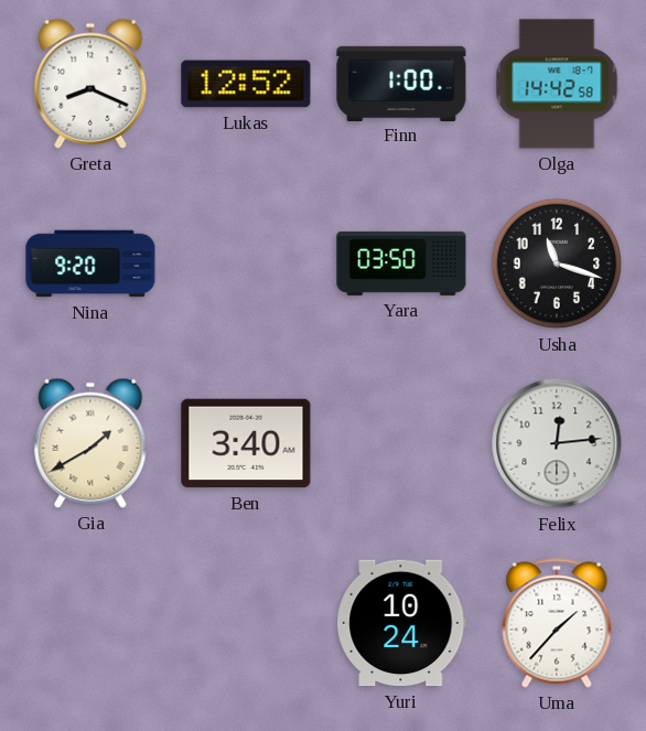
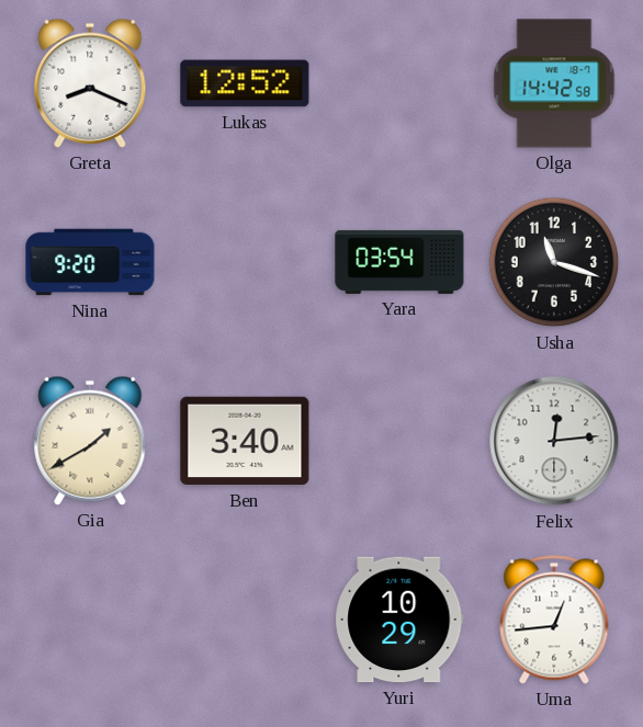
Finn: 1:00 -> none (401, 83)
Yara: 03:50 -> 03:54 (399, 262)
Yuri: 10:24 -> 10:29 (399, 620)
Uma: 1:37 -> 12:44 (554, 620)
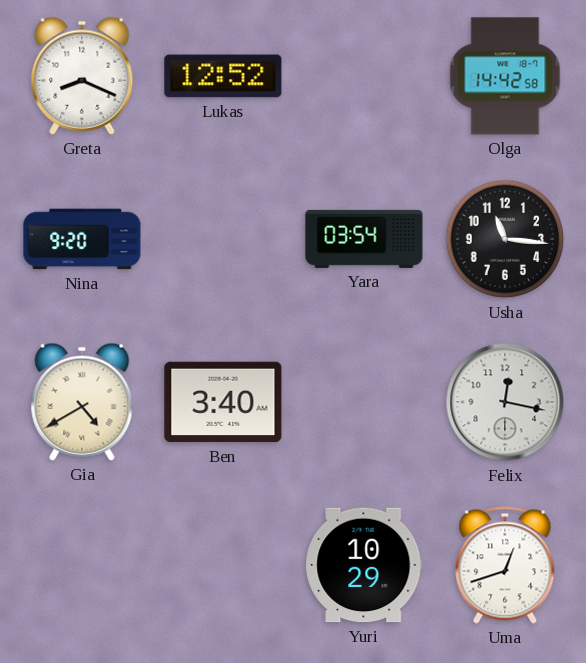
Usha: 11:18 -> 11:16 (505, 239)
Gia: 1:40 -> 4:40 (82, 402)
Felix: 12:14 -> 12:17 (505, 402)
Uma: 12:44 -> 12:42 (505, 565)
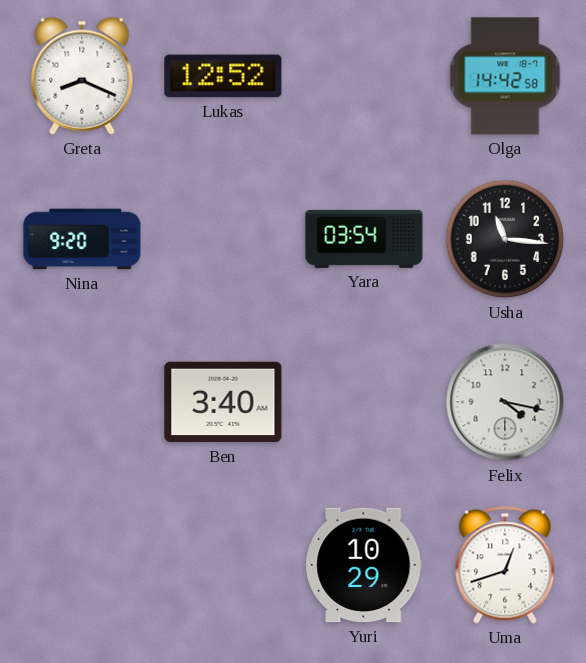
Gia: 4:40 -> none (82, 402)
Felix: 12:17 -> 4:17 (505, 402)
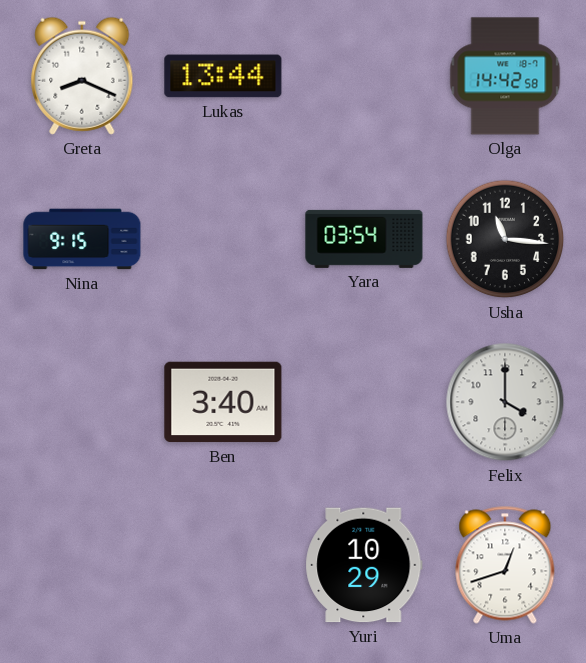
Lukas: 12:52 -> 13:44 (223, 76)
Nina: 9:20 -> 9:15 (82, 239)
Felix: 4:17 -> 4:00 (505, 402)
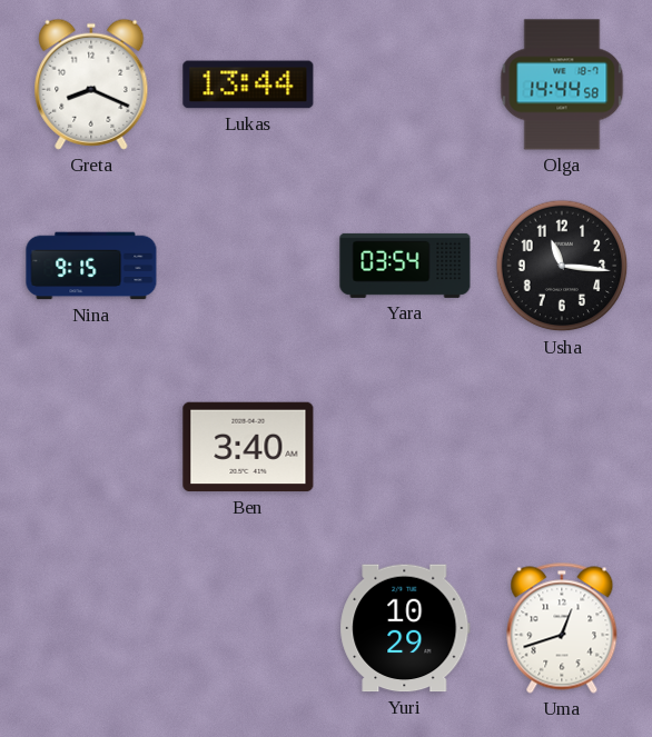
Olga: 14:42 -> 14:44 (562, 84)
Felix: 4:00 -> none (505, 402)
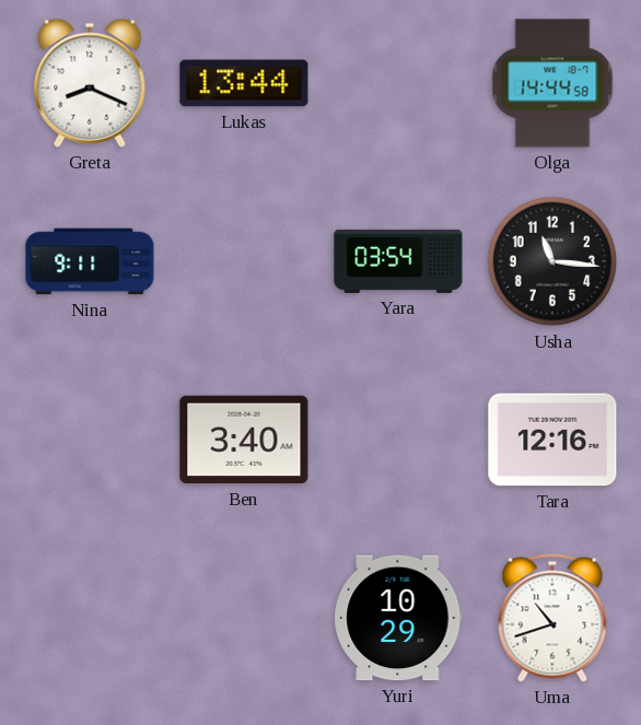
Nina: 9:15 -> 9:11 (90, 261)
Tara: none -> 12:16 (552, 440)
Uma: 12:42 -> 10:42 (552, 618)
